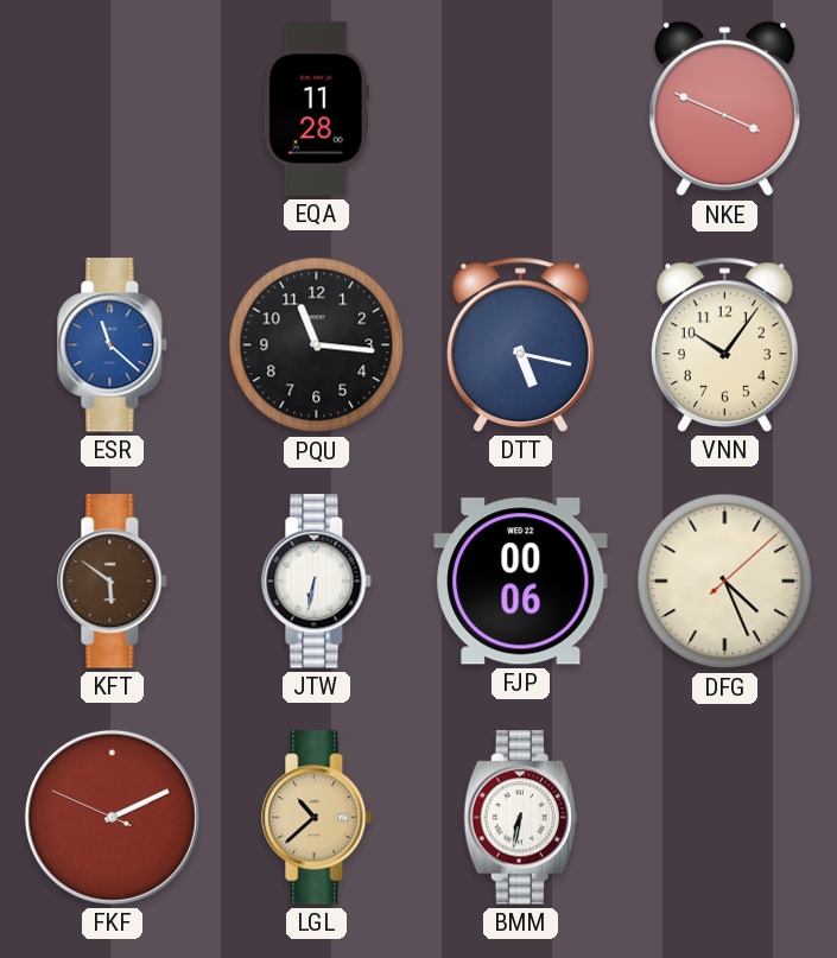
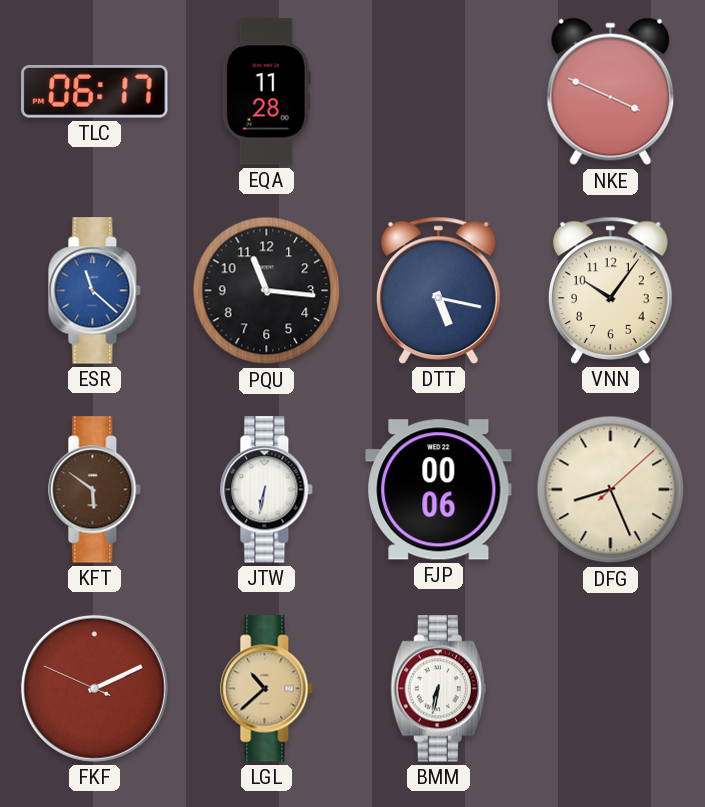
TLC: none -> 06:17 (95, 92)
DFG: 4:26 -> 8:26 (611, 490)
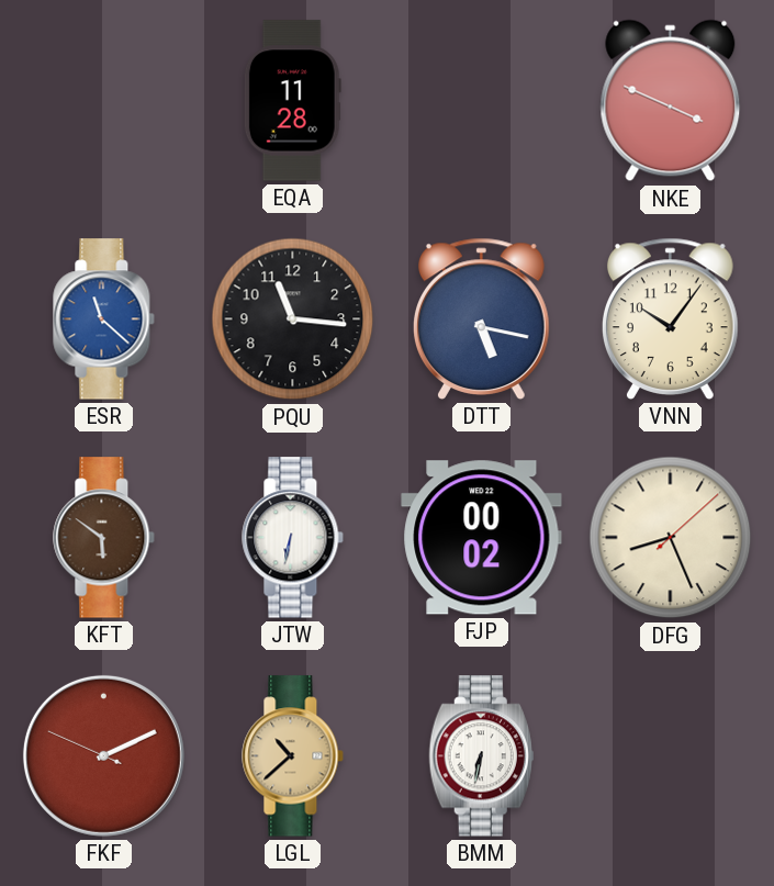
TLC: 06:17 -> none (95, 92)
FJP: 00:06 -> 00:02 (482, 538)
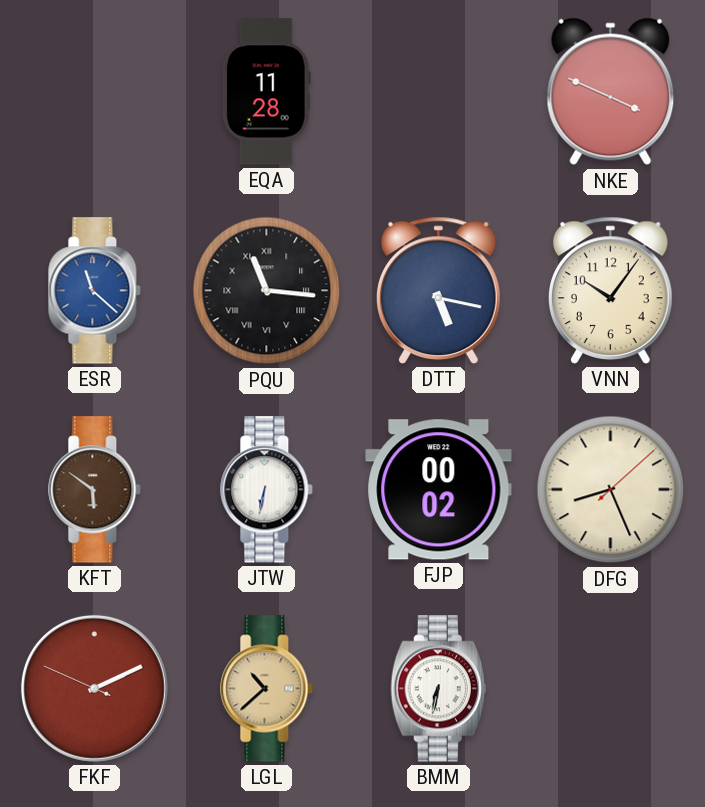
PQU numerals: Arabic -> Roman (267, 291)
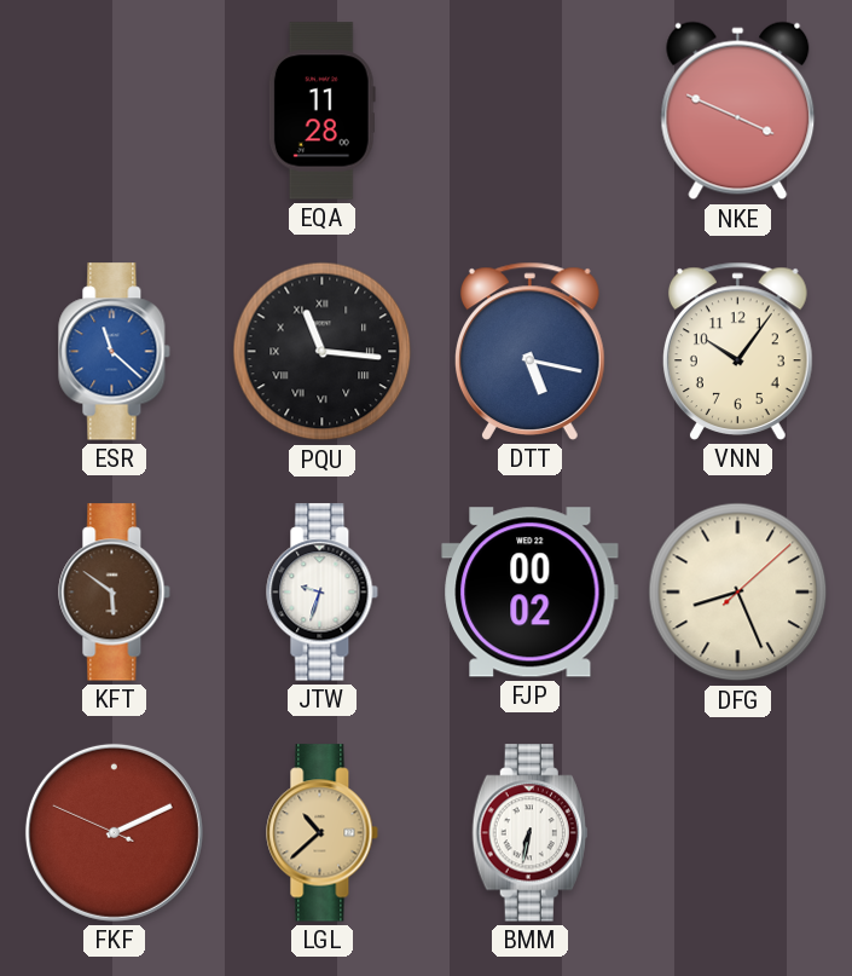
JTW: 6:32 -> 9:33 (323, 593)
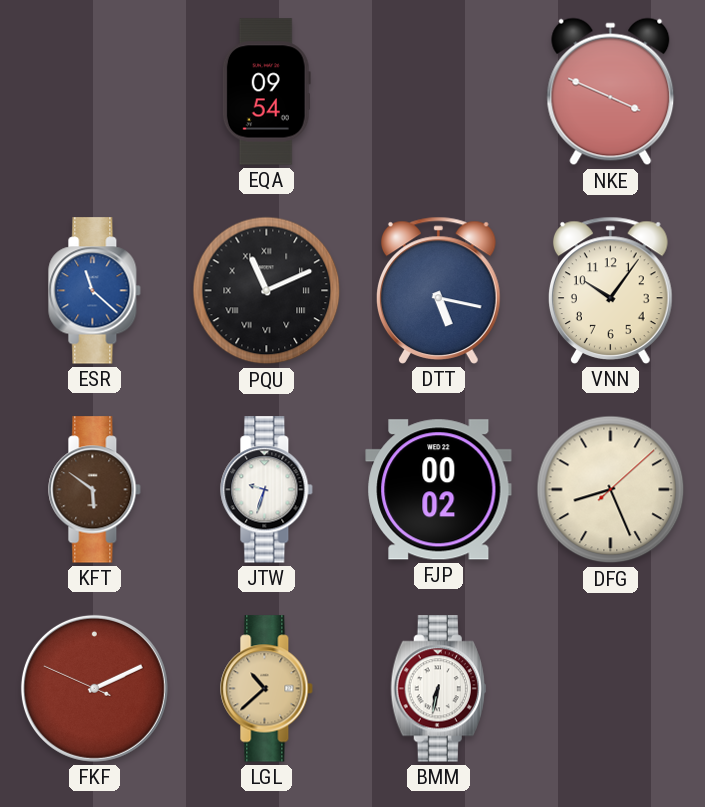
EQA: 11:28 -> 09:54 (266, 92)
PQU: 11:16 -> 11:11 (267, 291)
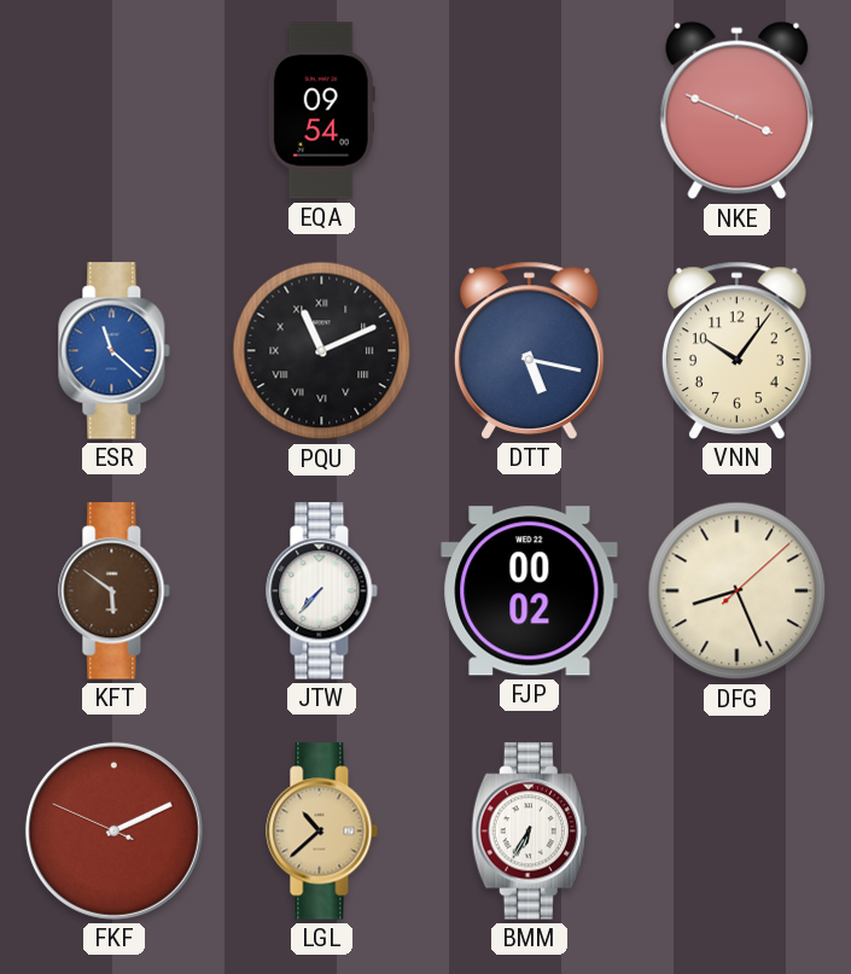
JTW: 9:33 -> 7:37 (322, 591)
BMM: 6:32 -> 6:35 (529, 832)
